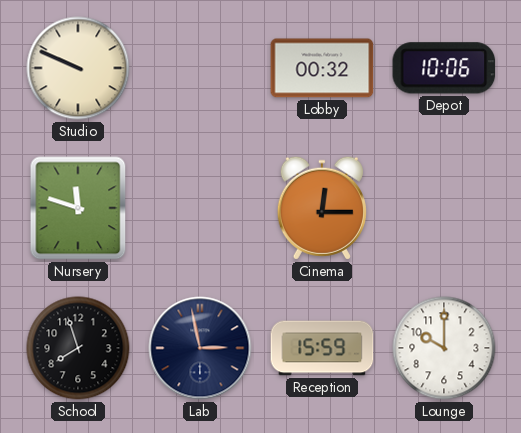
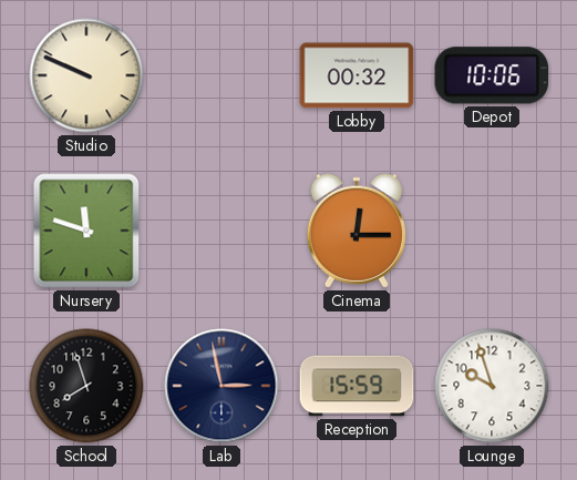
Lounge: 10:00 -> 9:57 (492, 386)
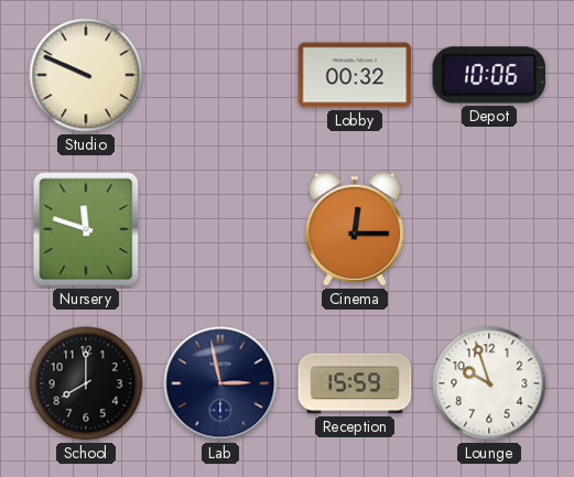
School: 7:57 -> 8:00 (86, 383)
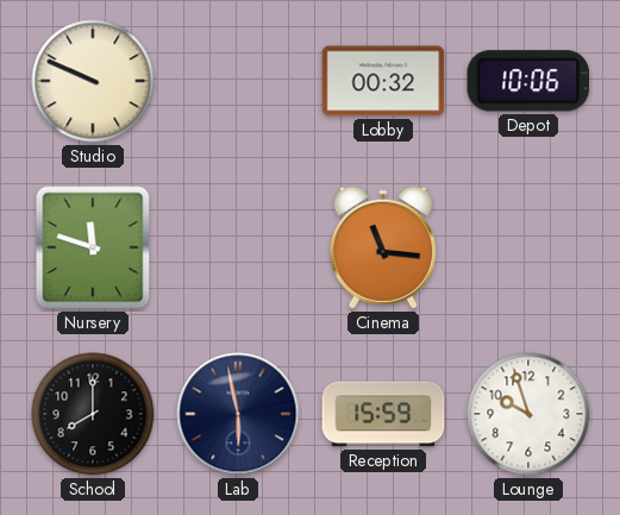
Cinema: 12:15 -> 11:16 (383, 247)
Lab: 2:58 -> 5:58 (238, 414)
